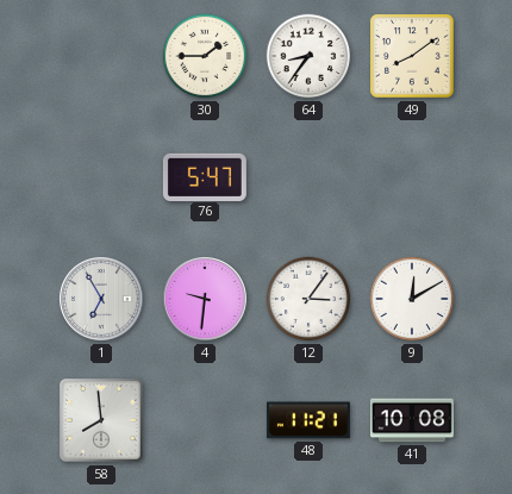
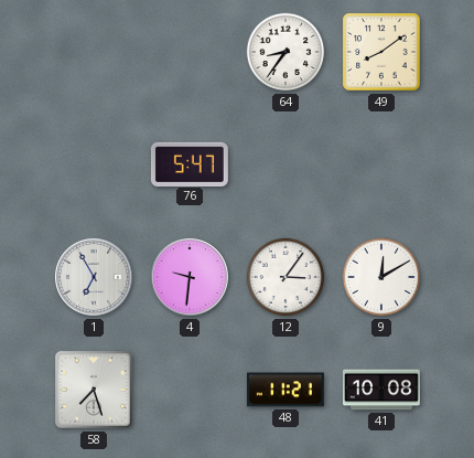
30: 1:45 -> none (205, 56)
58: 7:59 -> 7:27 (94, 390)
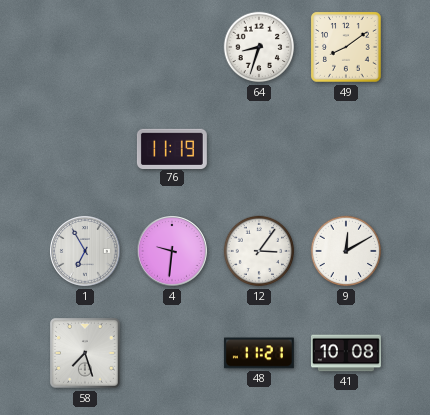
64: 8:36 -> 8:33 (259, 47)
76: 5:47 -> 11:19 (172, 148)
